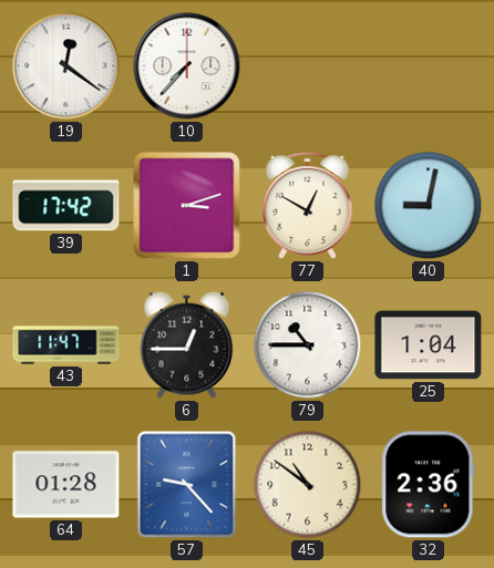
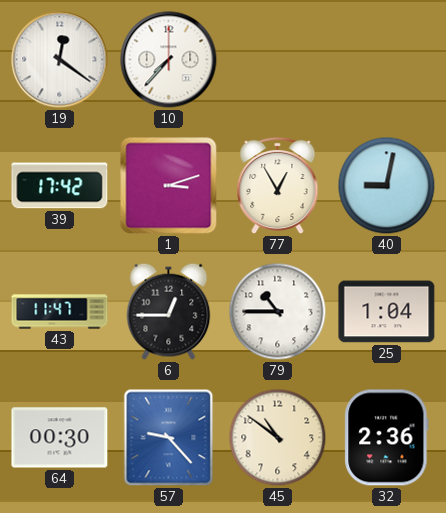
77: 12:50 -> 12:55 (278, 186)
64: 01:28 -> 00:30 (60, 438)
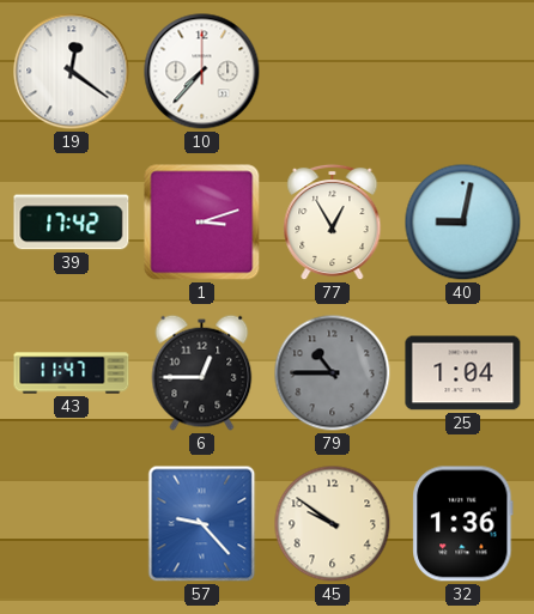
79 dial: white -> grey (333, 373)
64: 00:30 -> none (60, 438)
45: 10:51 -> 9:51 (333, 524)
32: 2:36 -> 1:36 (463, 524)
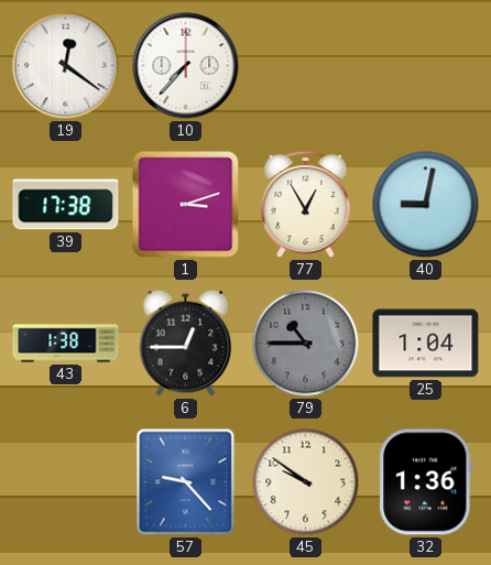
39: 17:42 -> 17:38 (66, 205)
43: 11:47 -> 1:38 (66, 344)
